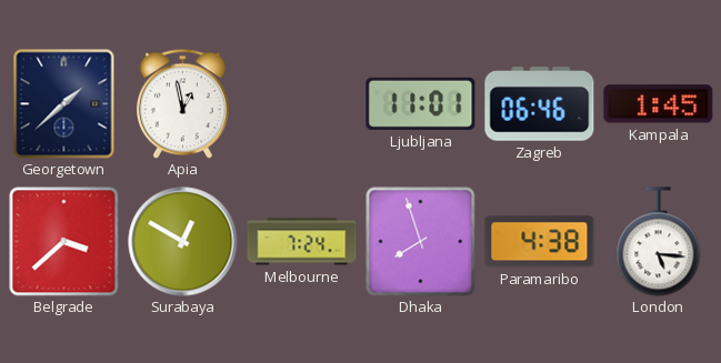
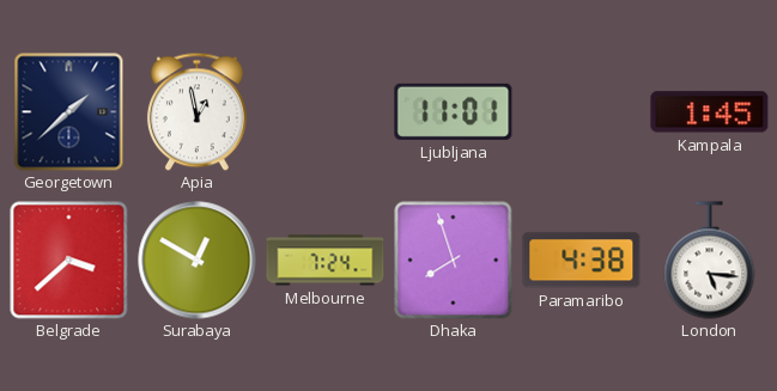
Zagreb: 06:46 -> none (540, 104)
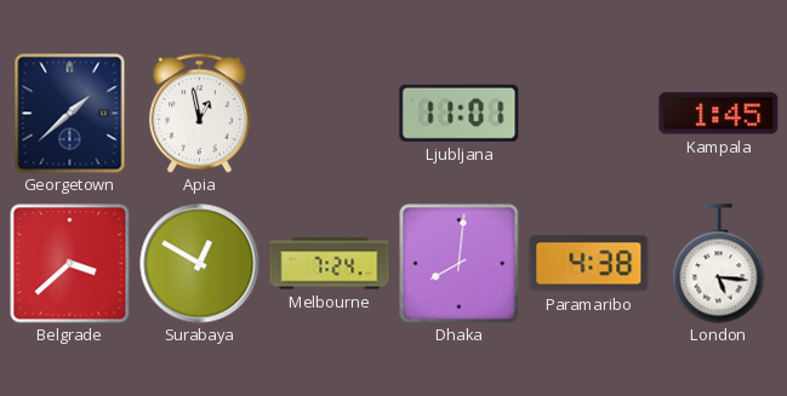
Dhaka: 7:57 -> 8:01 (460, 264)
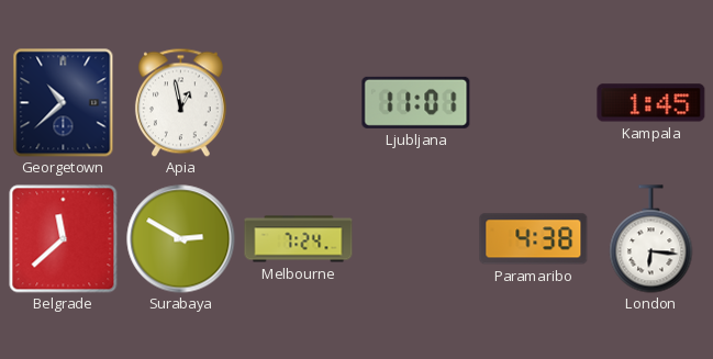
Georgetown: 1:38 -> 10:38 (64, 103)
Belgrade: 3:38 -> 11:38 (64, 239)
Surabaya: 12:50 -> 2:50 (181, 239)
Dhaka: 8:01 -> none (460, 264)
London: 5:16 -> 6:16 (651, 239)
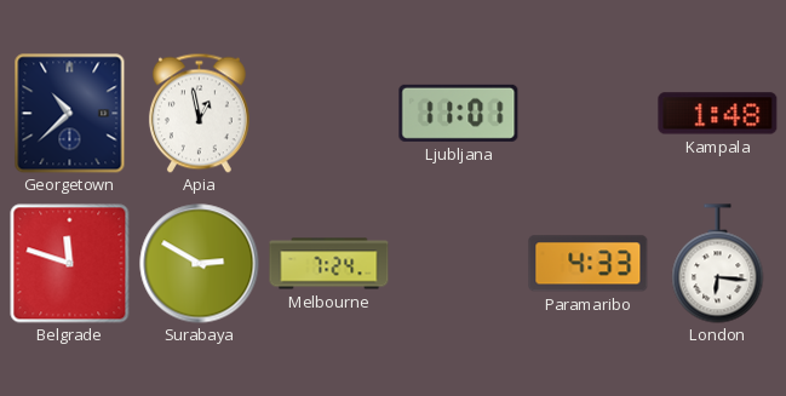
Kampala: 1:45 -> 1:48 (718, 114)
Belgrade: 11:38 -> 11:48 (70, 264)
Paramaribo: 4:38 -> 4:33 (589, 264)
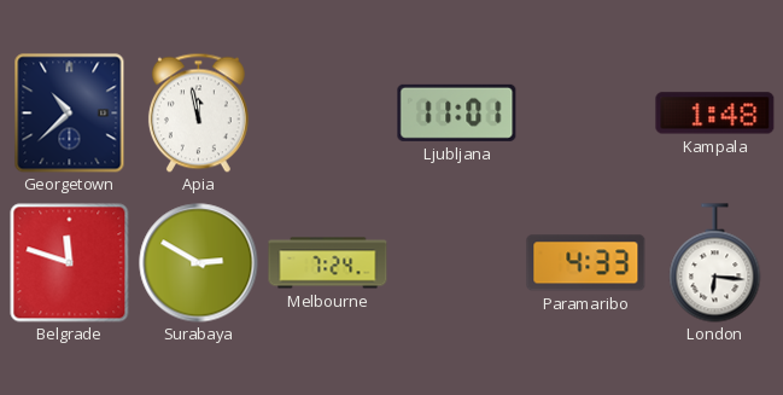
Apia: 12:58 -> 11:58 (198, 112)
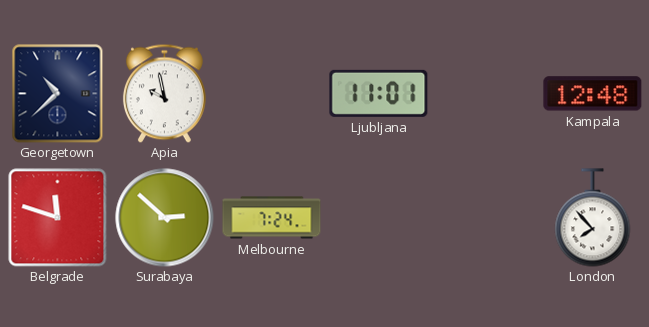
Apia: 11:58 -> 9:58 (164, 93)
Kampala: 1:48 -> 12:48 (593, 94)
Surabaya: 2:50 -> 2:52 (165, 218)
Paramaribo: 4:33 -> none (586, 263)
London: 6:16 -> 7:53 (593, 218)
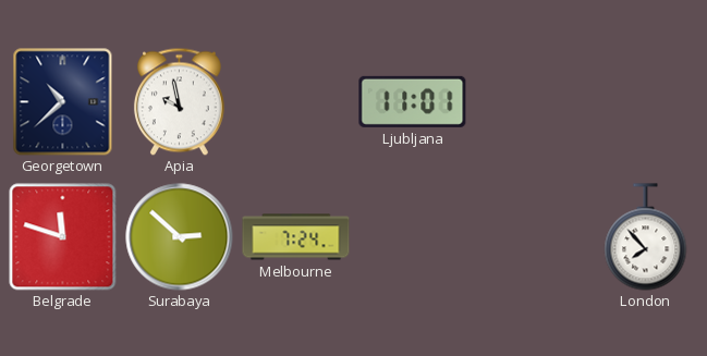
Kampala: 12:48 -> none (593, 94)
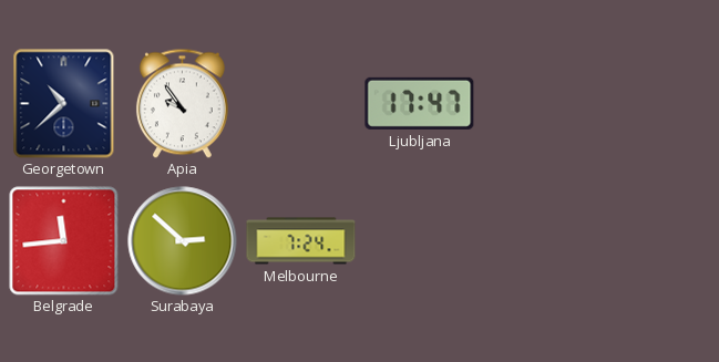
Apia: 9:58 -> 9:54 (182, 103)
Ljubljana: 11:01 -> 17:47 (420, 103)
Belgrade: 11:48 -> 11:44 (64, 241)
London: 7:53 -> none (646, 237)
